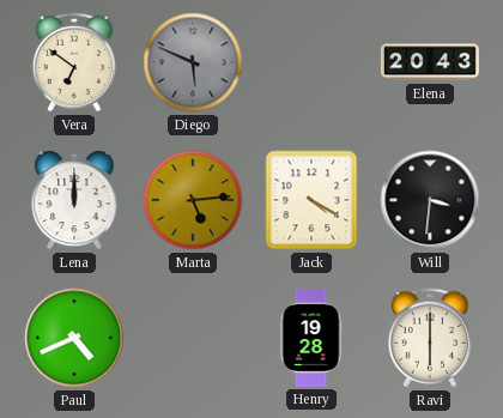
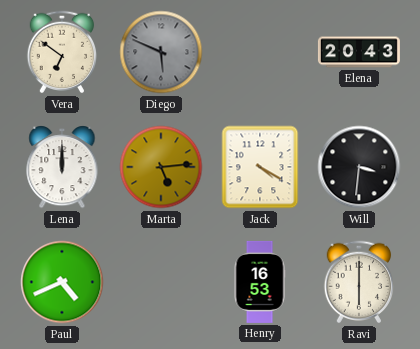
Henry: 19:28 -> 16:53 (260, 282)
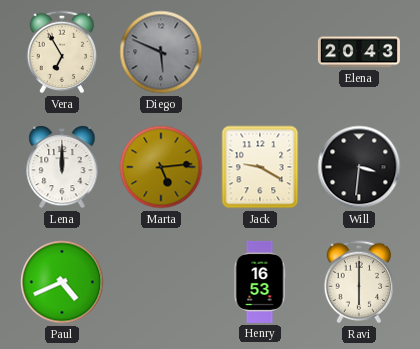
Vera: 6:51 -> 6:55 (62, 52)
Jack: 4:20 -> 9:20 (260, 167)
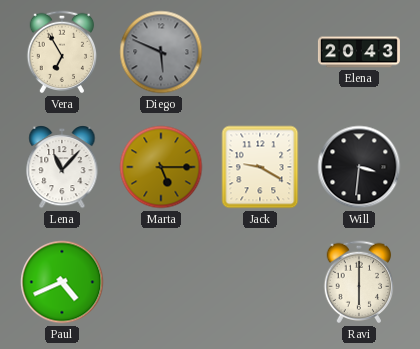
Lena: 12:00 -> 11:07 (62, 167)
Marta: 5:14 -> 5:15 (161, 167)
Henry: 16:53 -> none (260, 282)
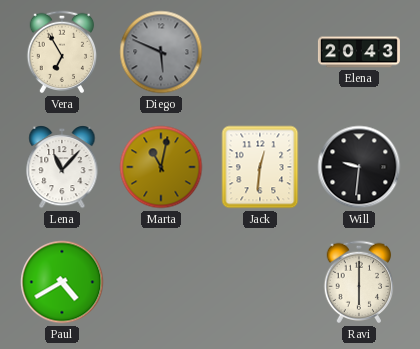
Marta: 5:15 -> 11:02 (161, 167)
Jack: 9:20 -> 12:31 (260, 167)
Will: 3:31 -> 9:31 (359, 167)
Paul: 4:41 -> 4:40 (62, 282)
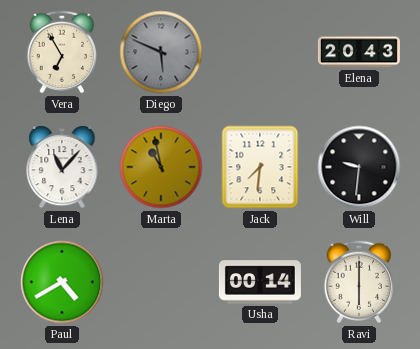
Marta: 11:02 -> 10:58 (161, 167)
Jack: 12:31 -> 7:31 (260, 167)
Usha: none -> 00:14 (260, 282)
